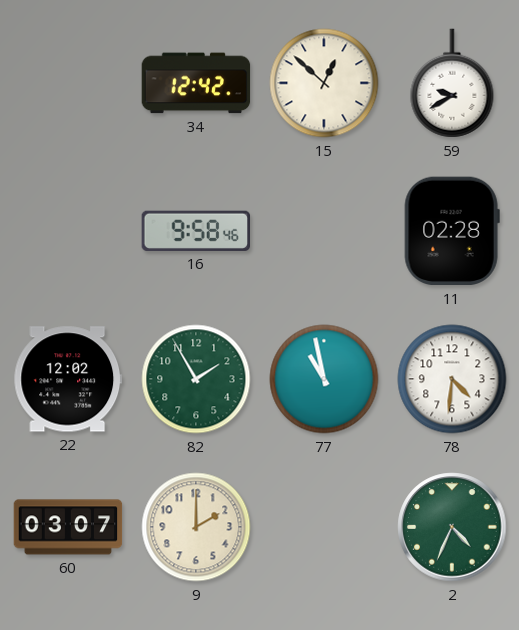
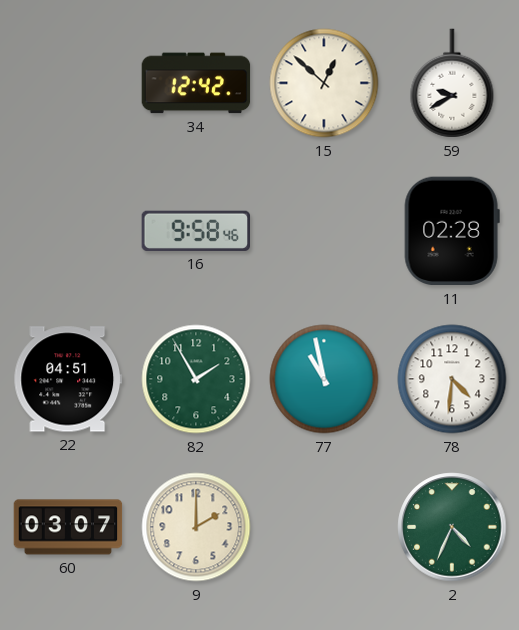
22: 12:02 -> 04:51 (68, 379)
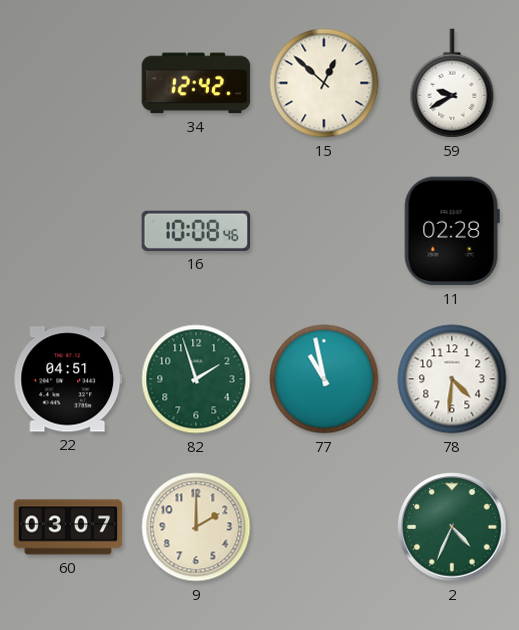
16: 9:58 -> 10:08 (196, 231)
82: 1:55 -> 1:57 (196, 379)
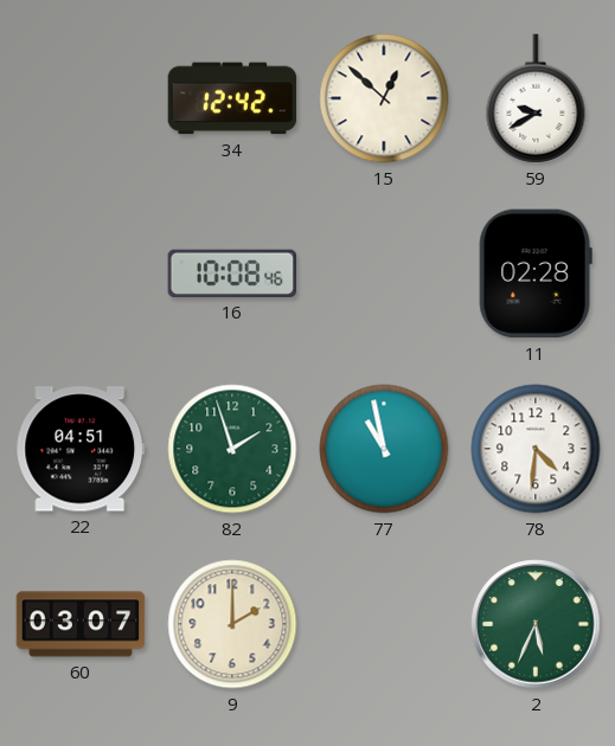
2: 4:34 -> 5:34 (536, 624)
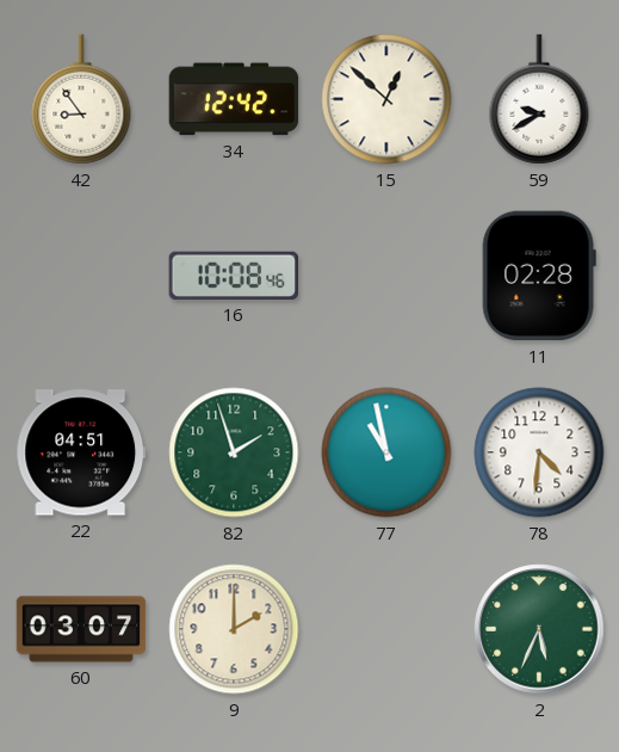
42: none -> 8:54 (81, 99)
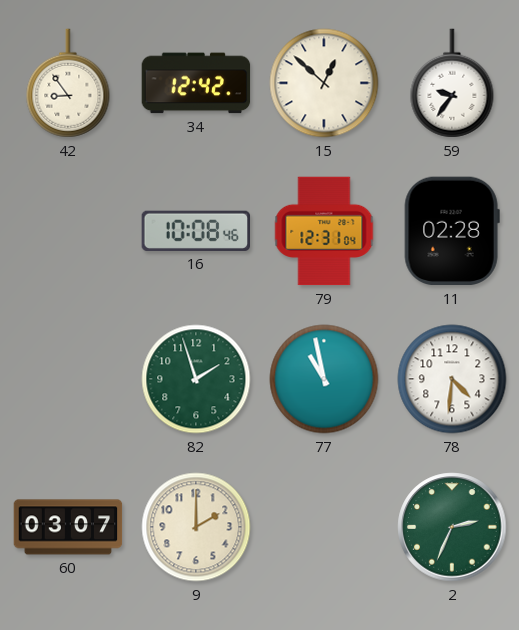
59: 9:40 -> 9:36 (452, 83)
79: none -> 12:31 (324, 231)
22: 04:51 -> none (81, 452)
2: 5:34 -> 2:34 (452, 527)
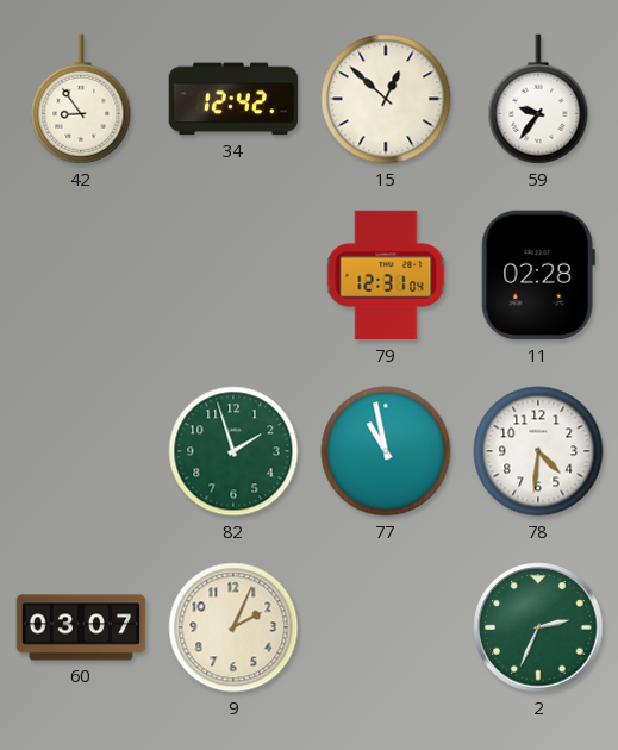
16: 10:08 -> none (196, 231)
9: 2:00 -> 2:04 (233, 627)
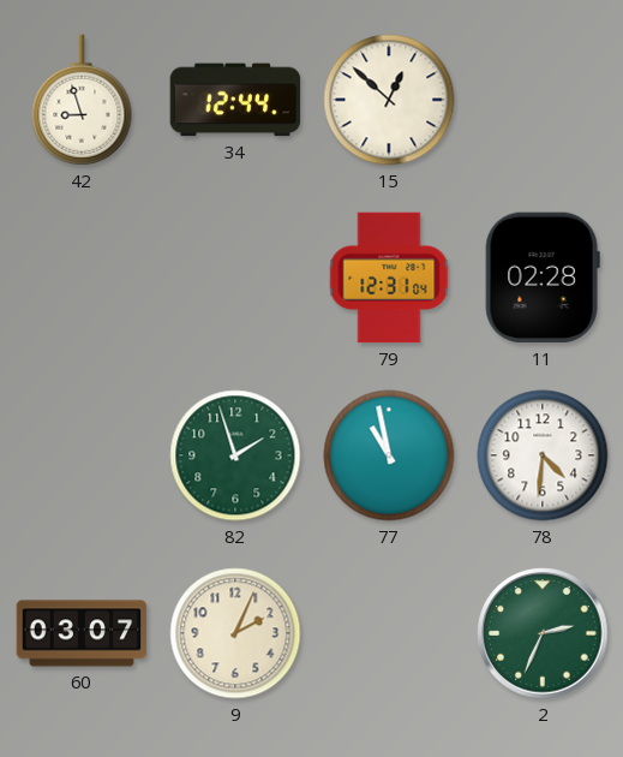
42: 8:54 -> 8:57 (82, 100)
34: 12:42 -> 12:44 (235, 100)
59: 9:36 -> none (538, 99)
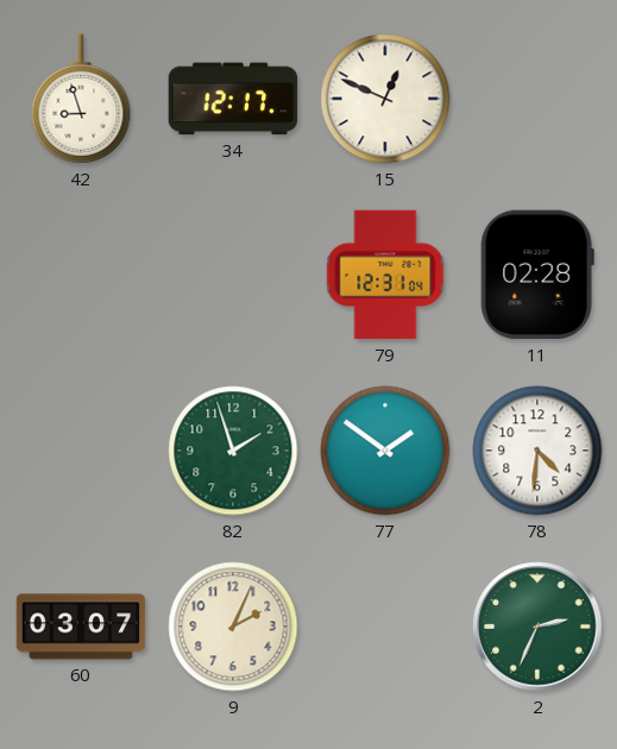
34: 12:44 -> 12:17 (233, 99)
15: 12:52 -> 12:49 (385, 99)
77: 10:58 -> 1:51 (385, 451)
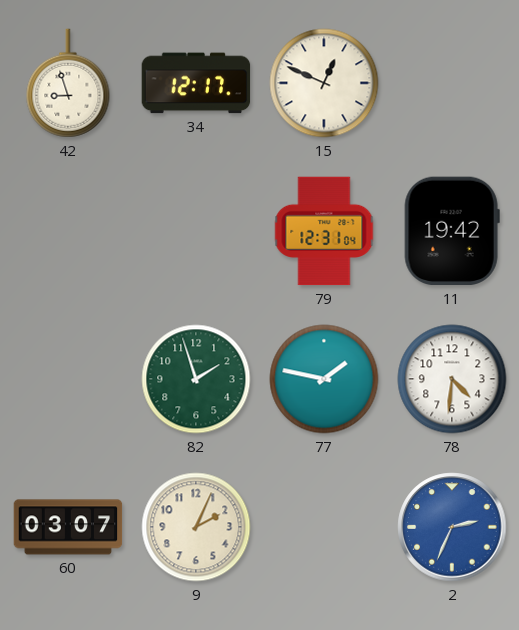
11: 02:28 -> 19:42 (452, 231)
77: 1:51 -> 1:47 (324, 379)
2 dial: green -> blue (452, 527)
